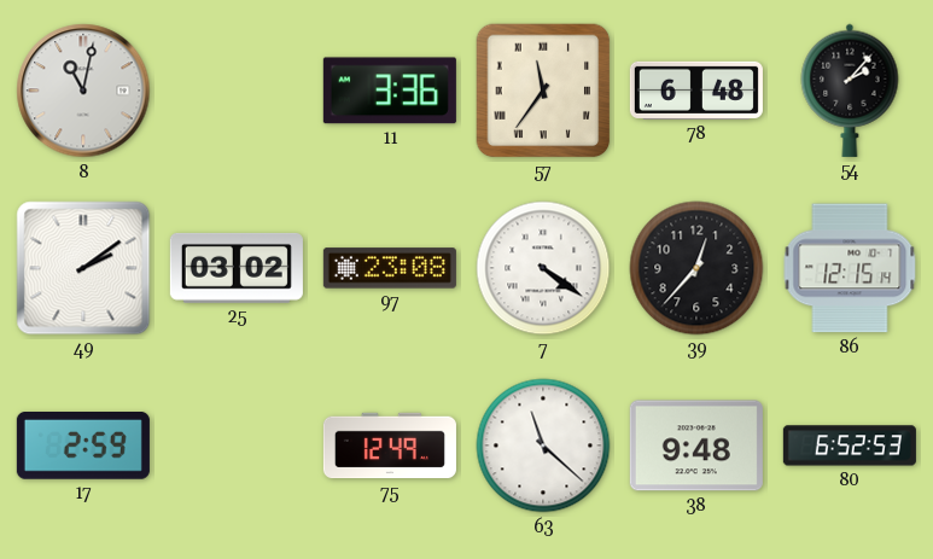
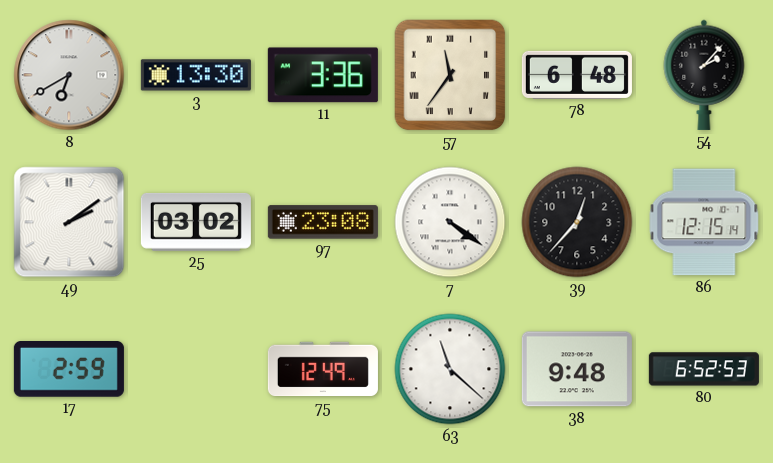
8: 11:02 -> 6:40 (69, 75)
3: none -> 13:30 (196, 75)
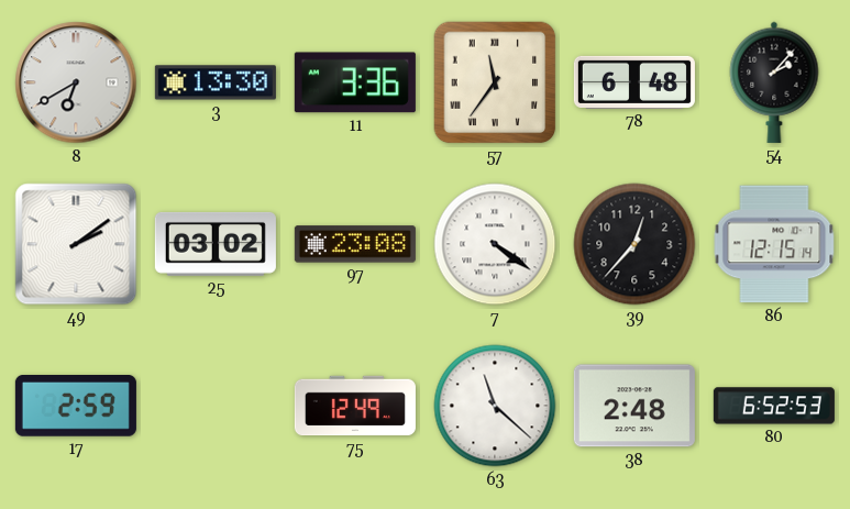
38: 9:48 -> 2:48 (634, 406)
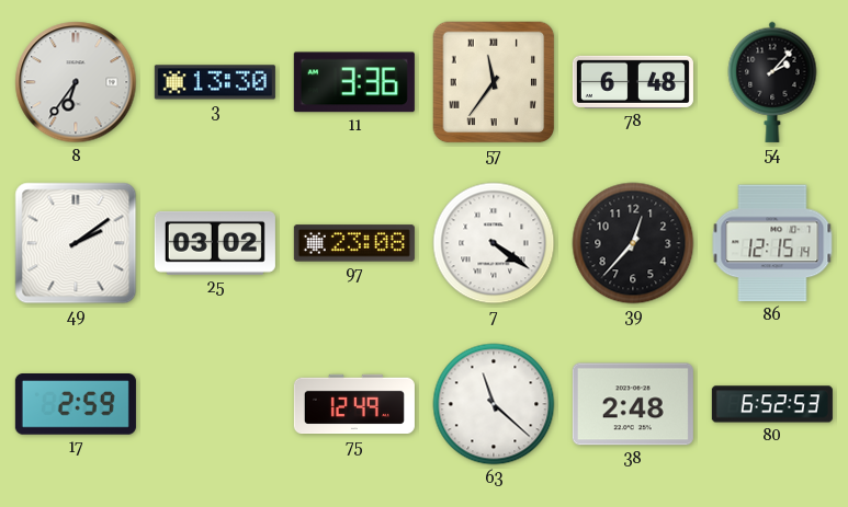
8: 6:40 -> 6:36 (76, 82)
